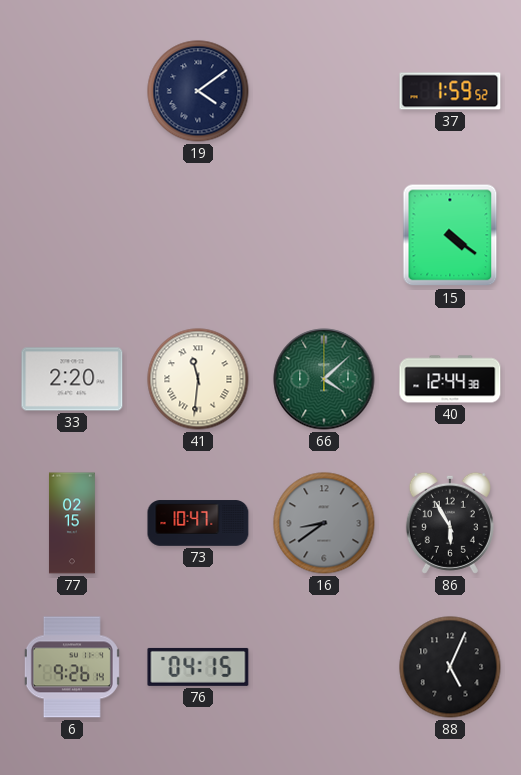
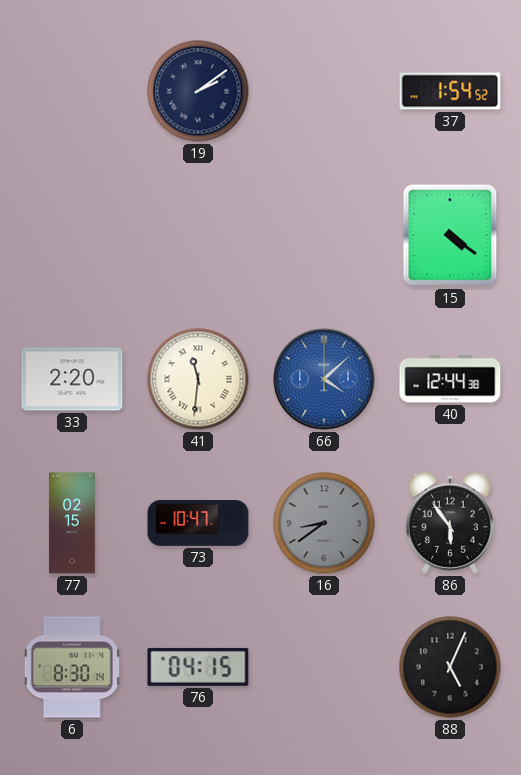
19: 4:09 -> 2:09 (198, 91)
37: 1:59 -> 1:54 (450, 91)
66 dial: green -> blue (324, 379)
86: 5:55 -> 5:54 (450, 523)
6: 9:26 -> 8:30 (72, 667)
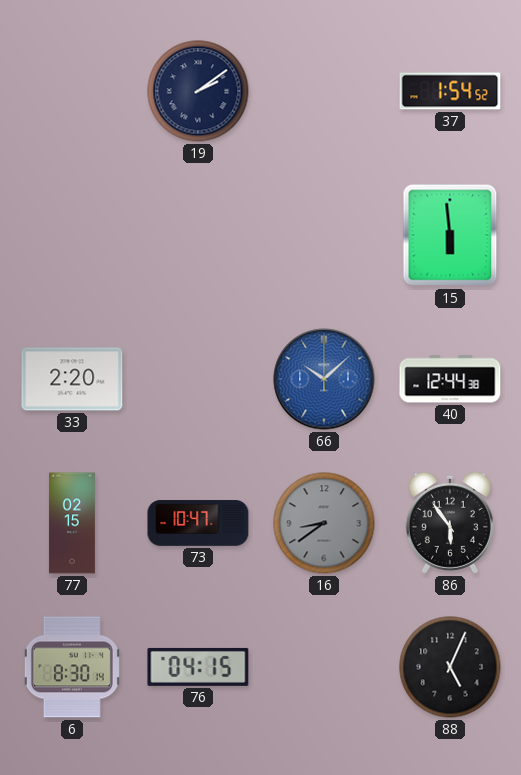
15: 4:21 -> 5:59 (450, 235)
41: 11:31 -> none (198, 379)
66: 4:08 -> 10:08 (324, 379)
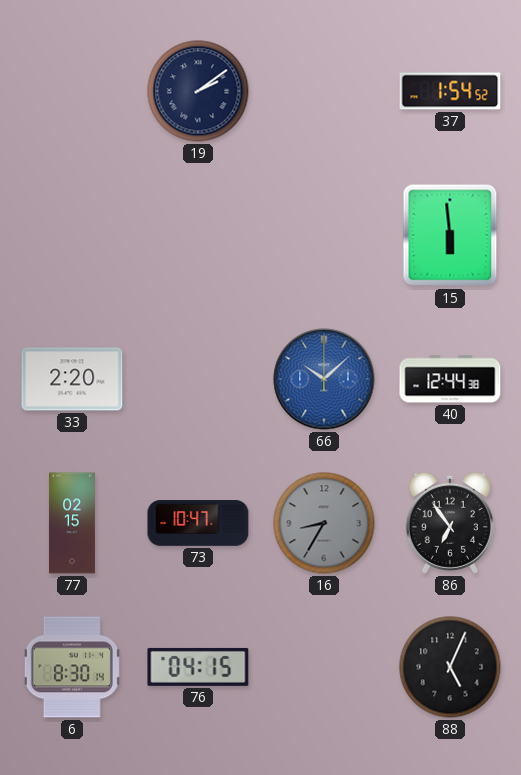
16: 8:39 -> 8:35 (324, 523)
86: 5:54 -> 6:54 (450, 523)
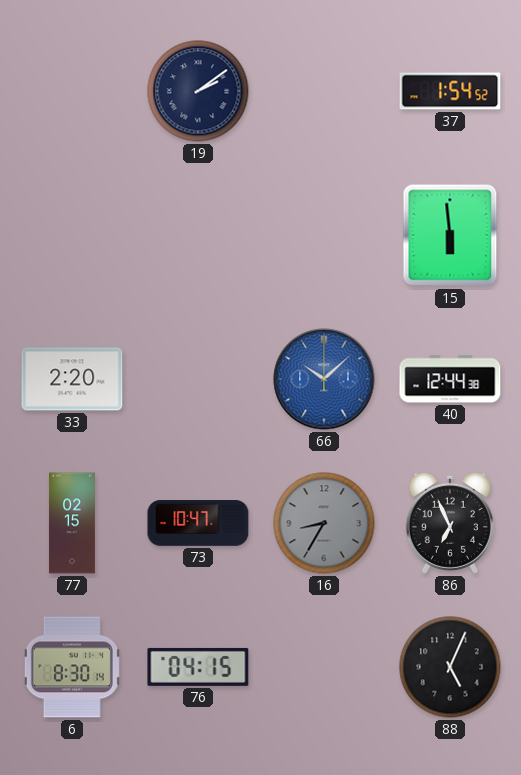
86: 6:54 -> 6:56 (450, 523)
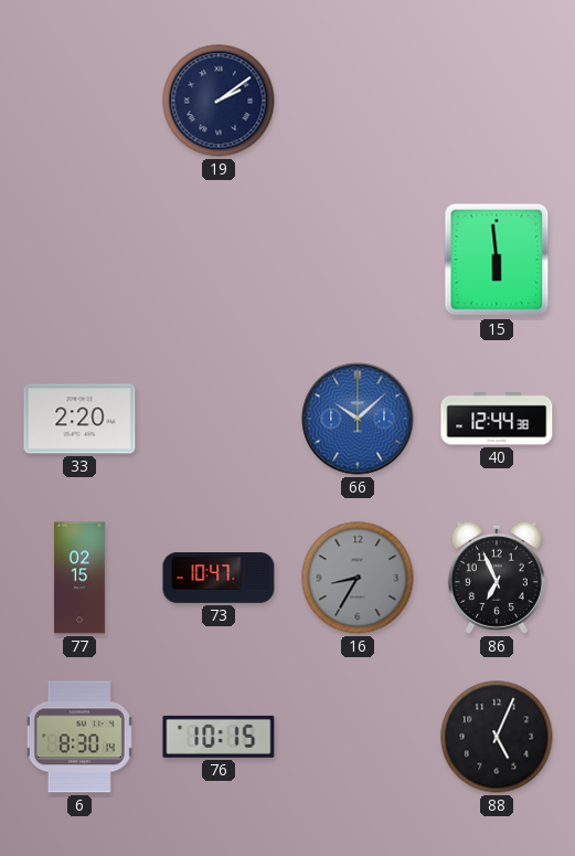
37: 1:54 -> none (450, 91)
76: 04:15 -> 10:15 (219, 737)
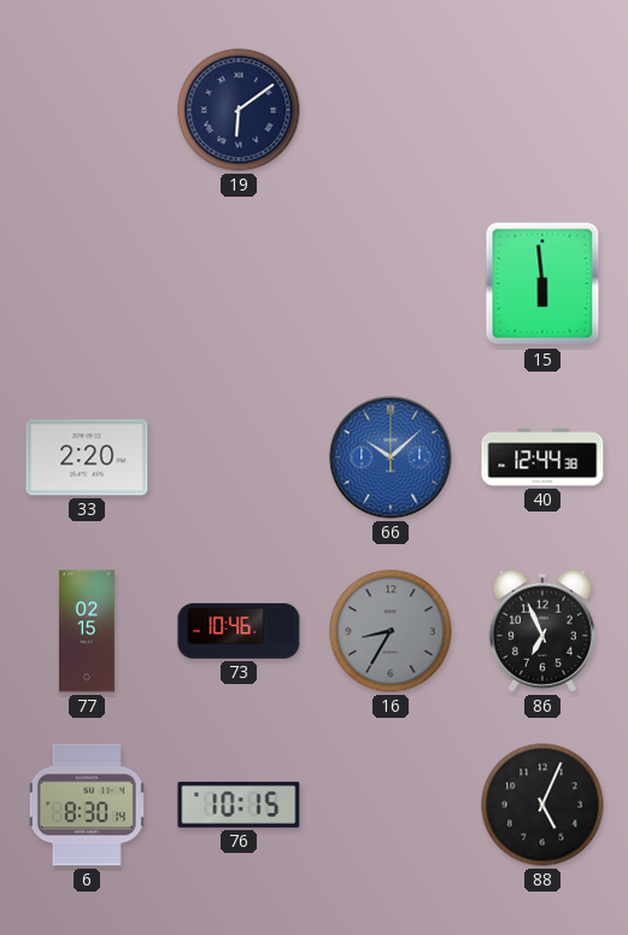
19: 2:09 -> 6:09 (239, 110)
73: 10:47 -> 10:46 (239, 631)
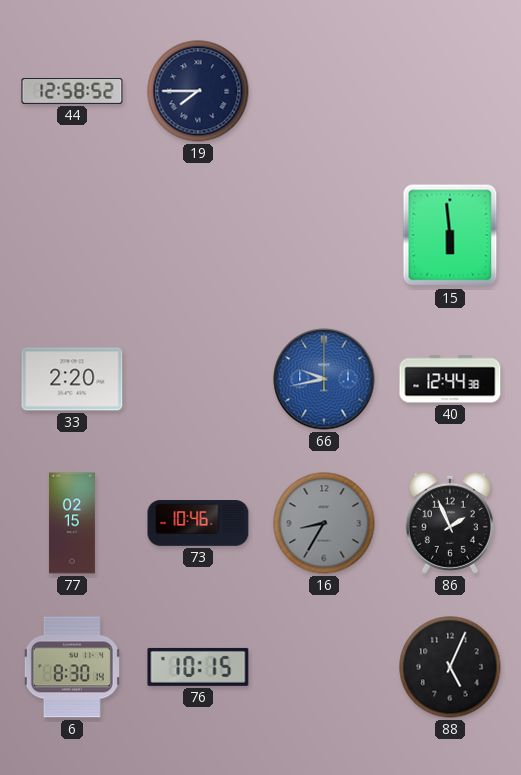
44: none -> 12:58 (72, 92)
19: 6:09 -> 7:45 (198, 91)
66: 10:08 -> 9:43 (324, 379)
86: 6:56 -> 1:56 (450, 523)
